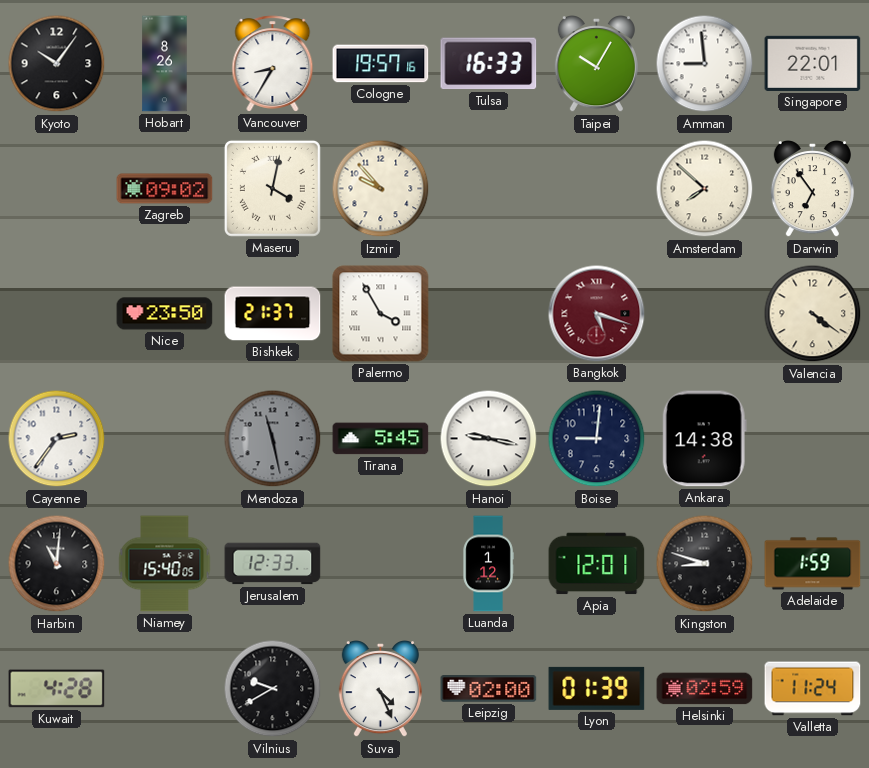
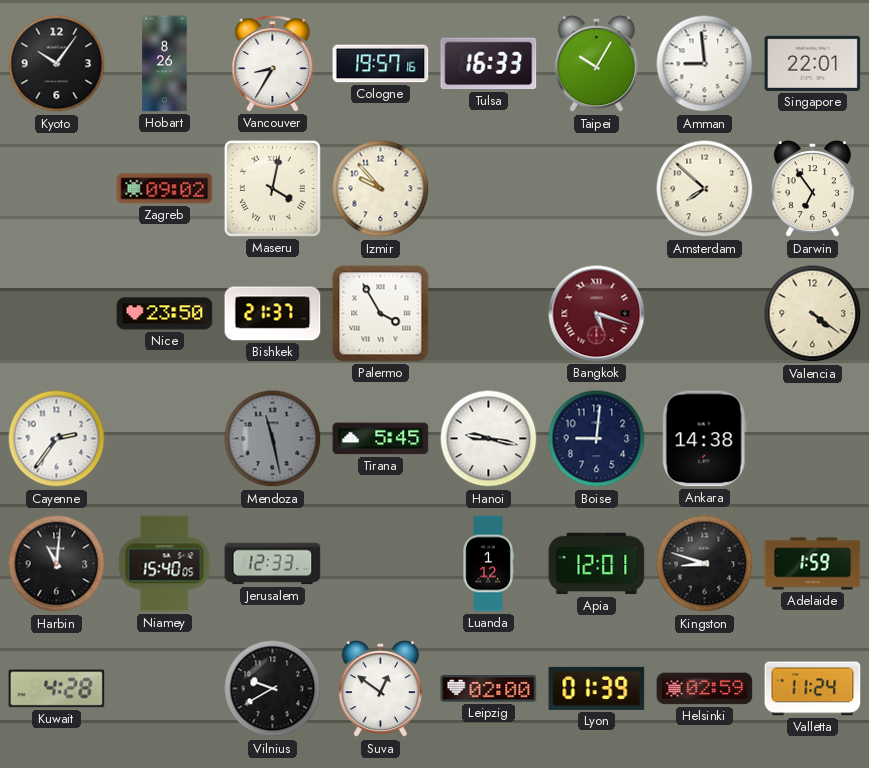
Suva: 4:26 -> 12:51 (380, 690)
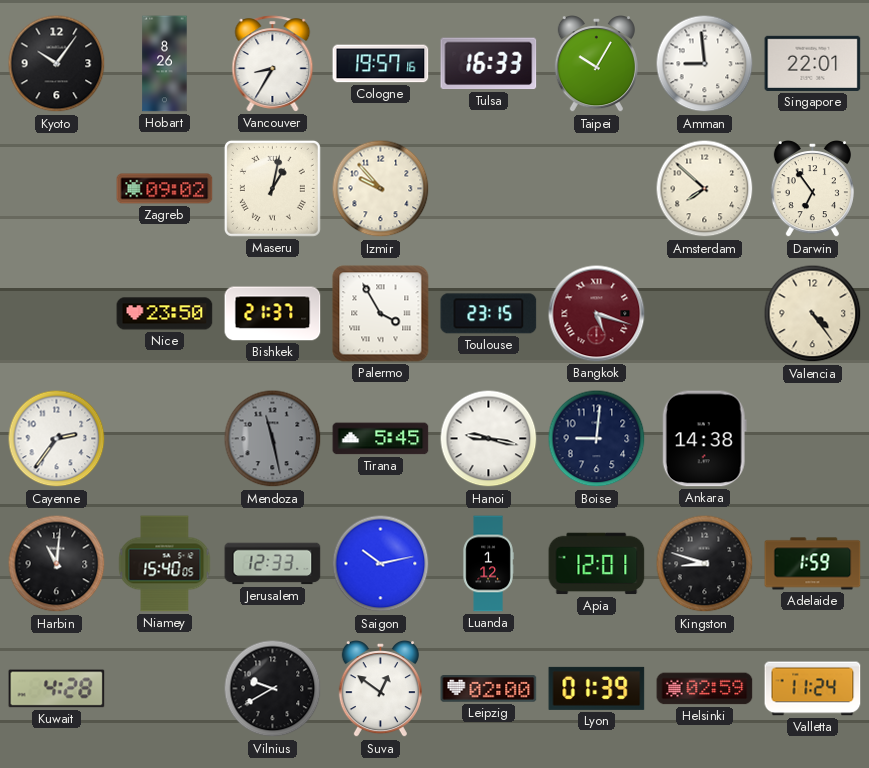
Maseru: 4:02 -> 1:02 (272, 188)
Toulouse: none -> 23:15 (489, 314)
Valencia: 4:21 -> 4:24 (813, 314)
Saigon: none -> 10:13 (381, 564)
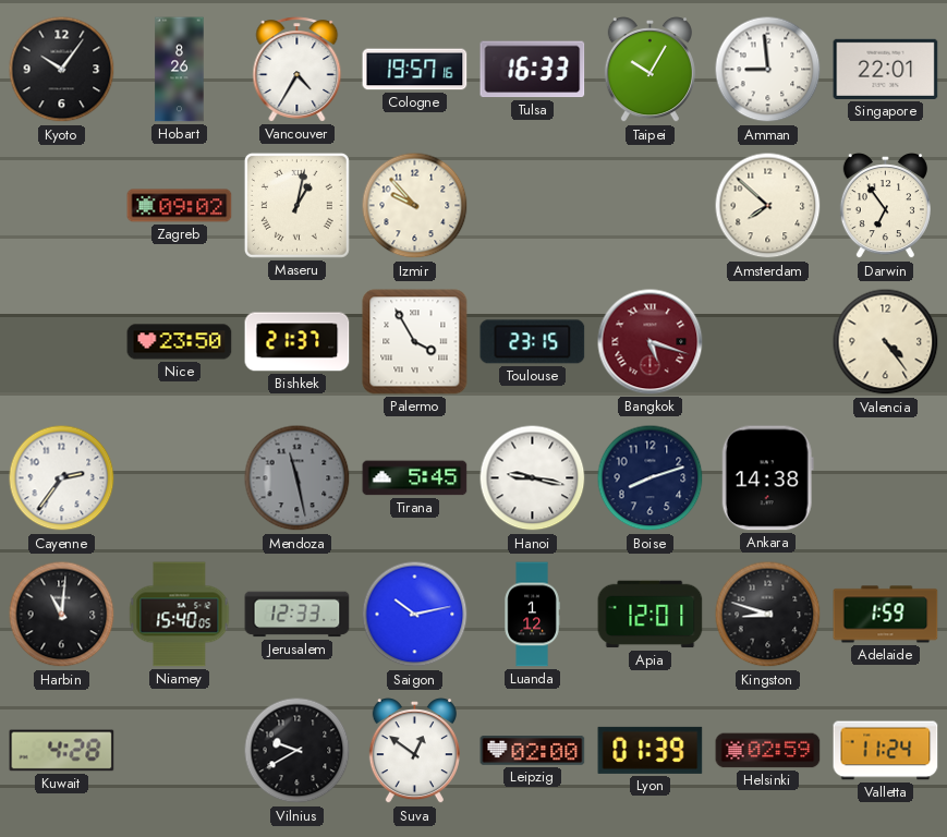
Vancouver: 8:35 -> 4:35 (298, 70)
Boise: 9:01 -> 8:12 (651, 478)
